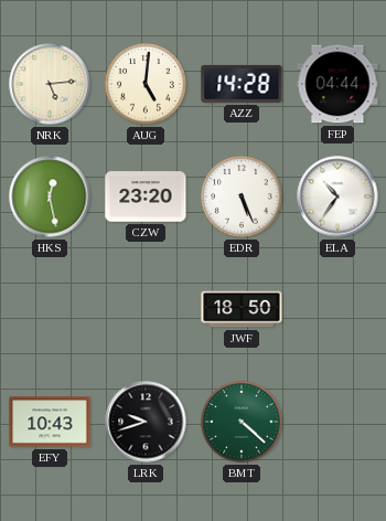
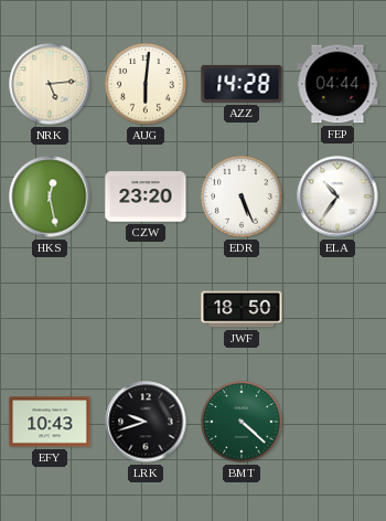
AUG: 5:01 -> 6:01 (147, 85)
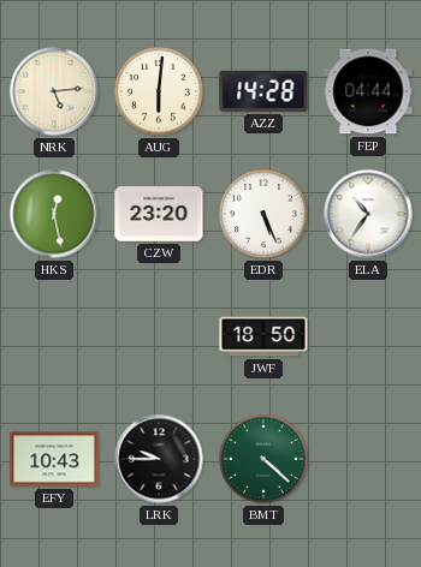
LRK: 9:42 -> 9:45 (159, 459)
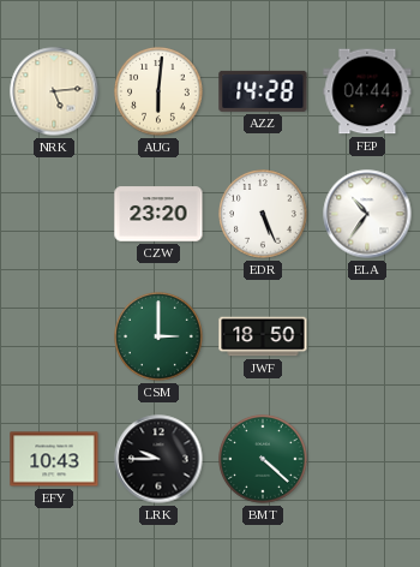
HKS: 12:28 -> none (54, 214)
CSM: none -> 3:00 (160, 338)
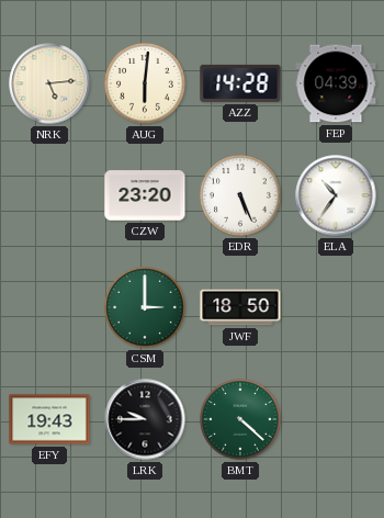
FEP: 04:44 -> 04:39 (336, 83)
EFY: 10:43 -> 19:43 (49, 419)
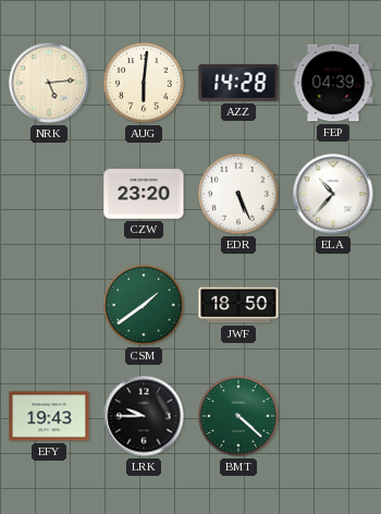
ELA: 10:36 -> 10:37 (333, 194)
CSM: 3:00 -> 1:39 (145, 306)
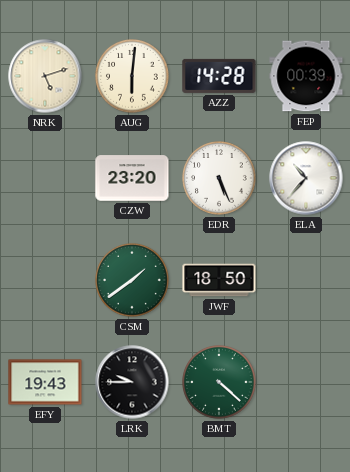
NRK: 5:14 -> 5:12 (45, 76)
FEP: 04:39 -> 00:39 (306, 76)
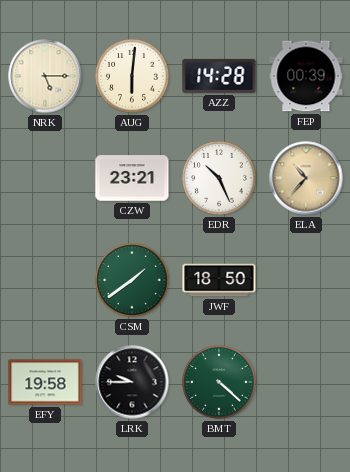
NRK: 5:12 -> 5:15 (45, 76)
CZW: 23:20 -> 23:21 (132, 178)
EDR: 5:26 -> 10:26 (220, 179)
ELA dial: white -> champagne (306, 178)
EFY: 19:43 -> 19:58 (45, 382)
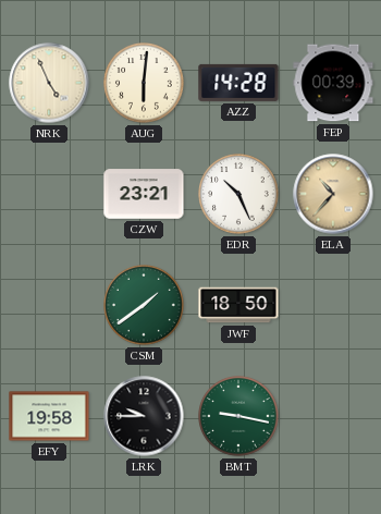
NRK: 5:15 -> 4:56 (49, 83)
BMT: 4:22 -> 9:17 (239, 417)
